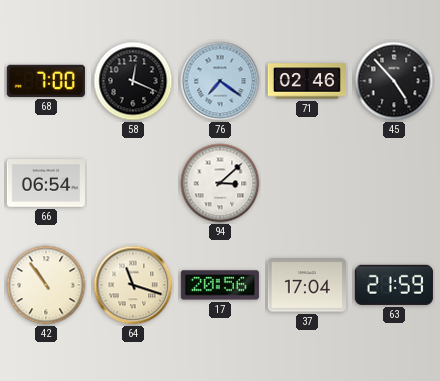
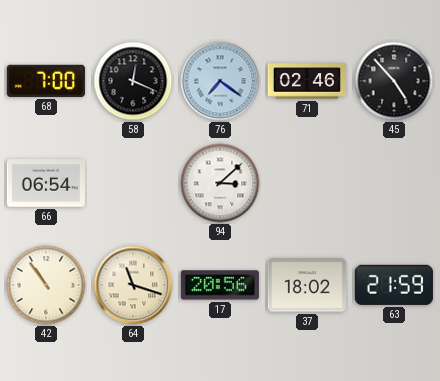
37: 17:04 -> 18:02 (307, 285)
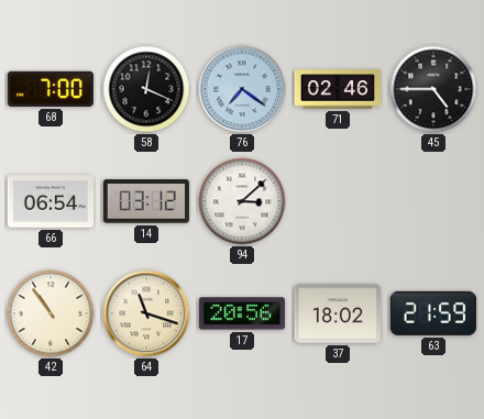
45: 4:53 -> 4:45 (433, 89)
14: none -> 03:12 (146, 201)
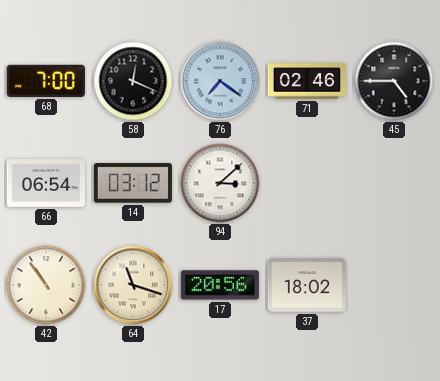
63: 21:59 -> none (433, 313)
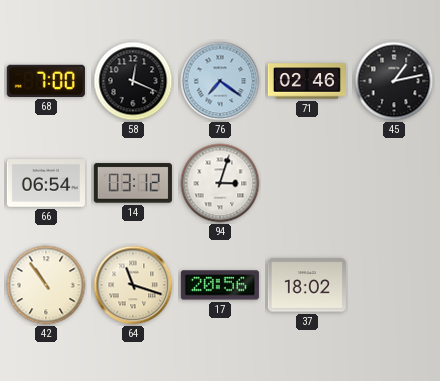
45: 4:45 -> 1:13 (394, 81)
94: 3:08 -> 3:03 (220, 183)
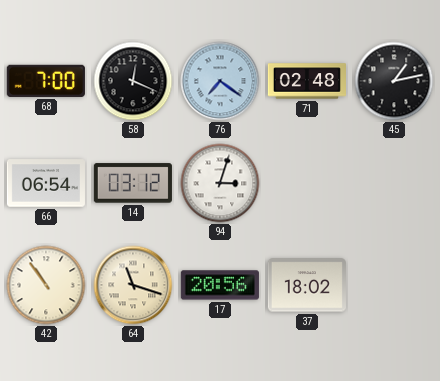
71: 02:46 -> 02:48 (306, 81)
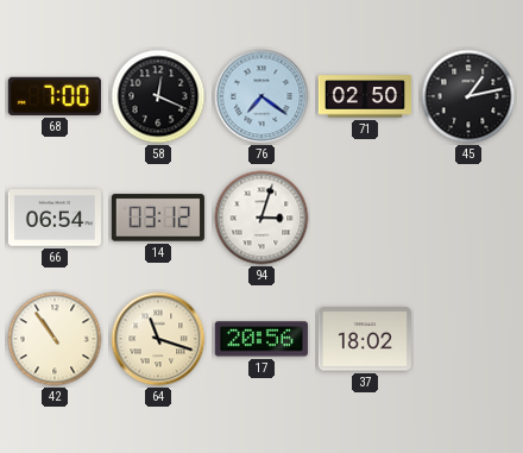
71: 02:48 -> 02:50 (364, 96)
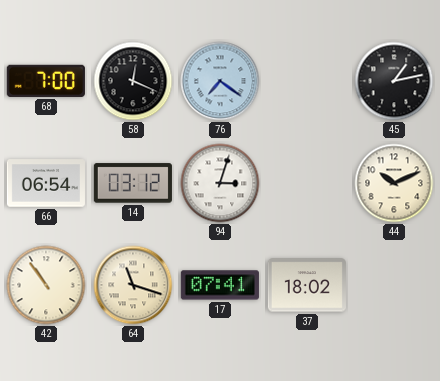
71: 02:50 -> none (364, 96)
44: none -> 10:11 (394, 183)
17: 20:56 -> 07:41 (220, 285)
